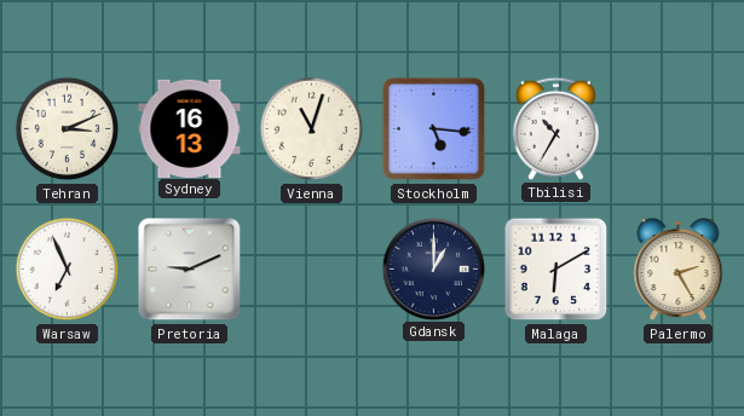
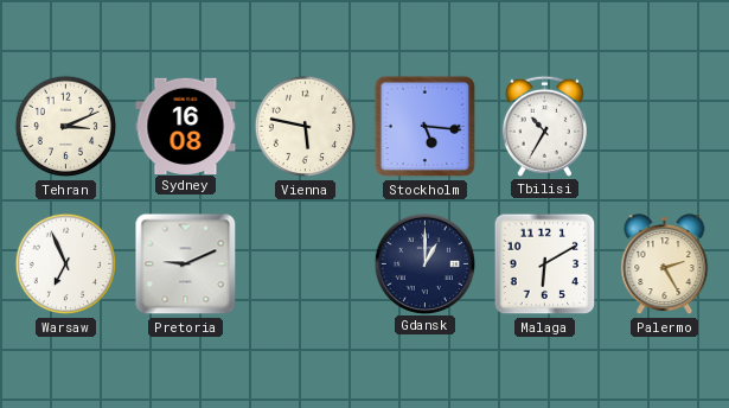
Sydney: 16:13 -> 16:08 (186, 126)
Vienna: 11:03 -> 5:47 (306, 127)
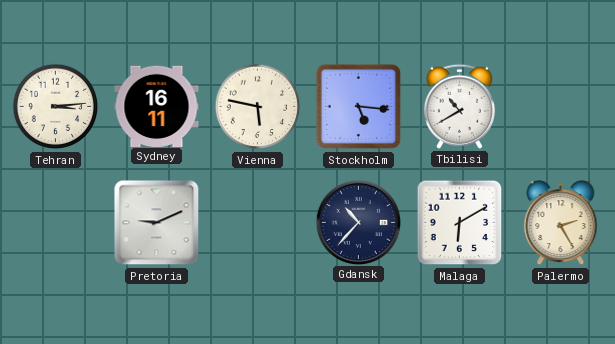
Tehran: 3:11 -> 3:14 (56, 107)
Sydney: 16:08 -> 16:11 (157, 106)
Tbilisi: 10:35 -> 10:40 (459, 106)
Warsaw: 6:56 -> none (66, 264)
Gdansk: 1:00 -> 10:37 (358, 222)
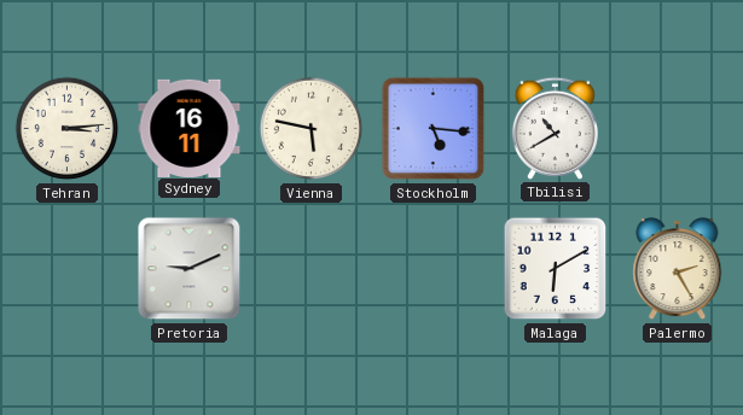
Gdansk: 10:37 -> none (358, 222)
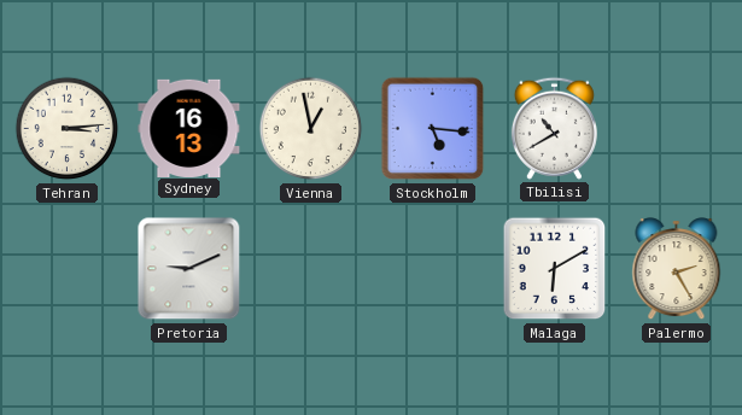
Sydney: 16:11 -> 16:13 (189, 128)
Vienna: 5:47 -> 12:58 (311, 129)
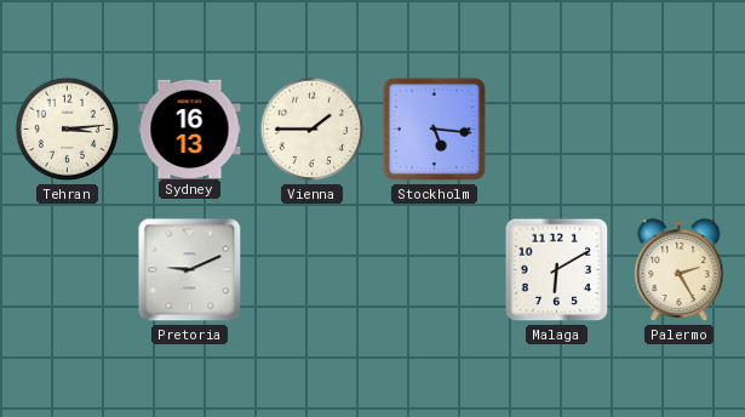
Vienna: 12:58 -> 1:45 (313, 130)
Tbilisi: 10:40 -> none (554, 128)
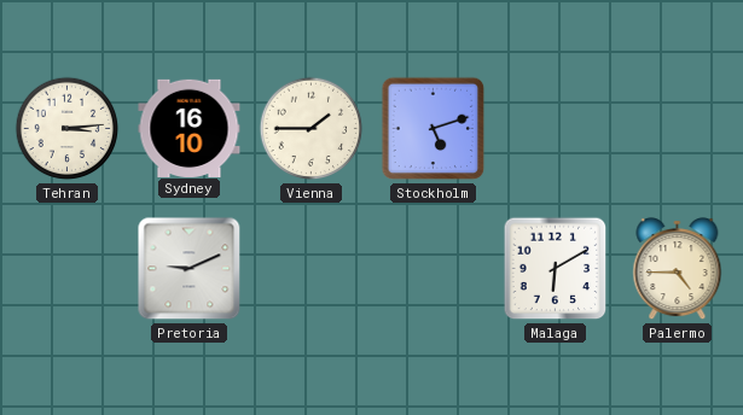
Sydney: 16:13 -> 16:10 (190, 128)
Stockholm: 5:16 -> 5:12 (434, 129)
Palermo: 2:25 -> 4:45 (678, 269)
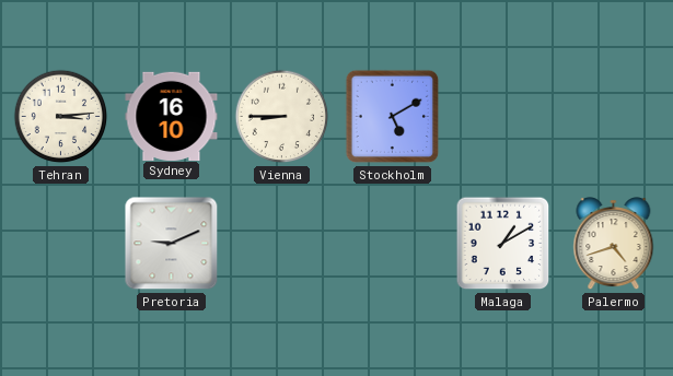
Vienna: 1:45 -> 8:45 (282, 117)
Stockholm: 5:12 -> 5:10 (393, 117)
Malaga: 6:10 -> 1:10 (503, 244)
Palermo: 4:45 -> 4:42 (614, 244)
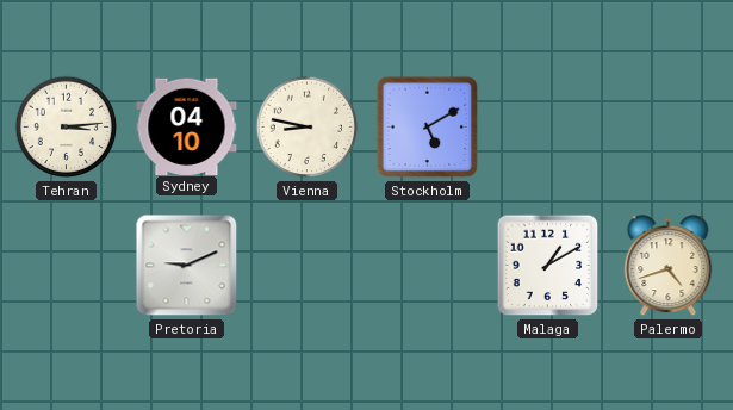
Sydney: 16:10 -> 04:10 (187, 126)
Vienna: 8:45 -> 8:47 (308, 128)
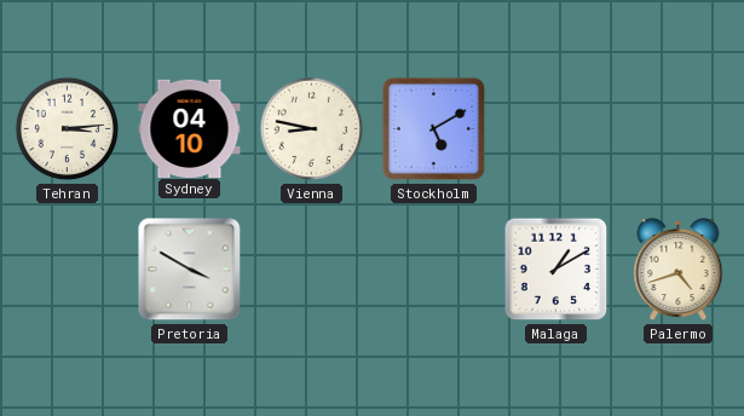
Pretoria: 9:11 -> 3:50 (190, 270)
